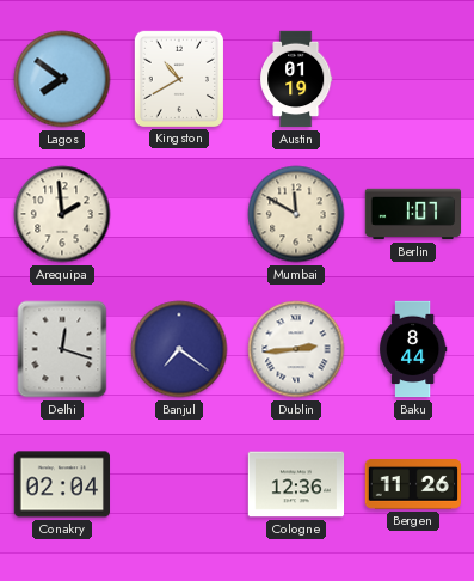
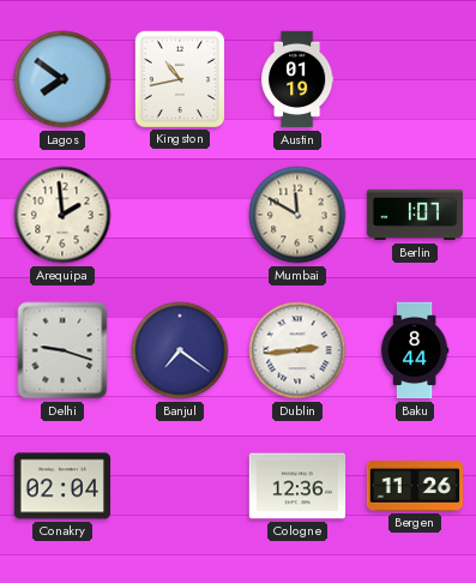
Kingston: 10:40 -> 10:43 (179, 78)
Delhi: 12:18 -> 9:18 (62, 350)
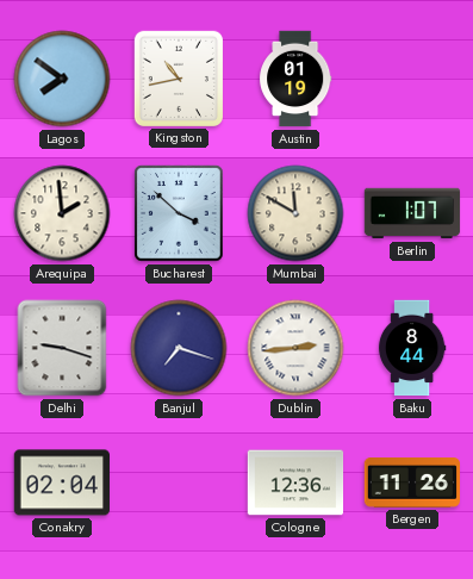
Bucharest: none -> 3:52 (179, 213)
Banjul: 7:21 -> 7:18 (179, 348)
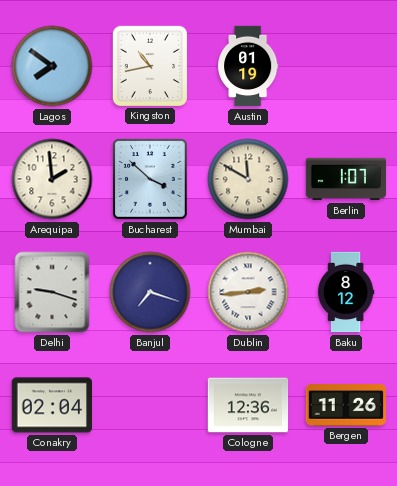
Baku: 8:44 -> 8:12 (346, 292)
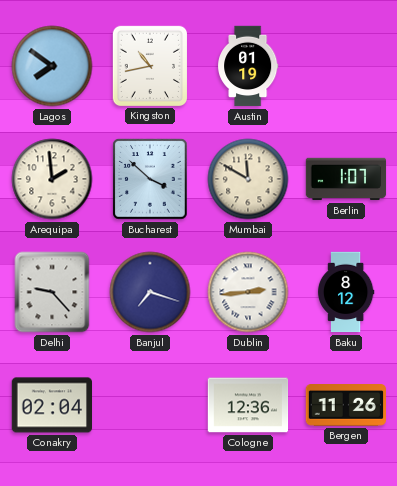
Delhi: 9:18 -> 9:23 (52, 292)
